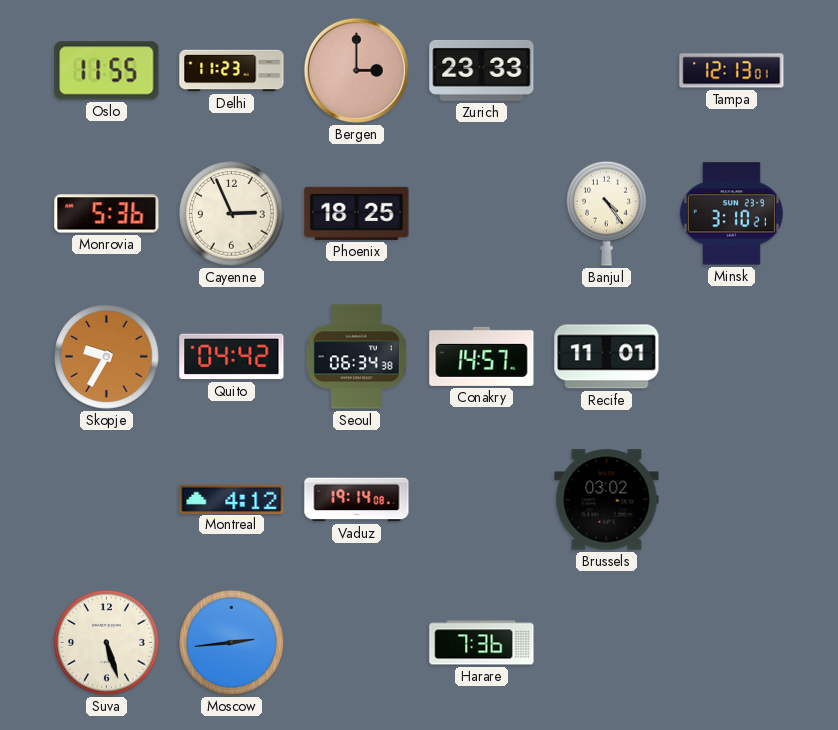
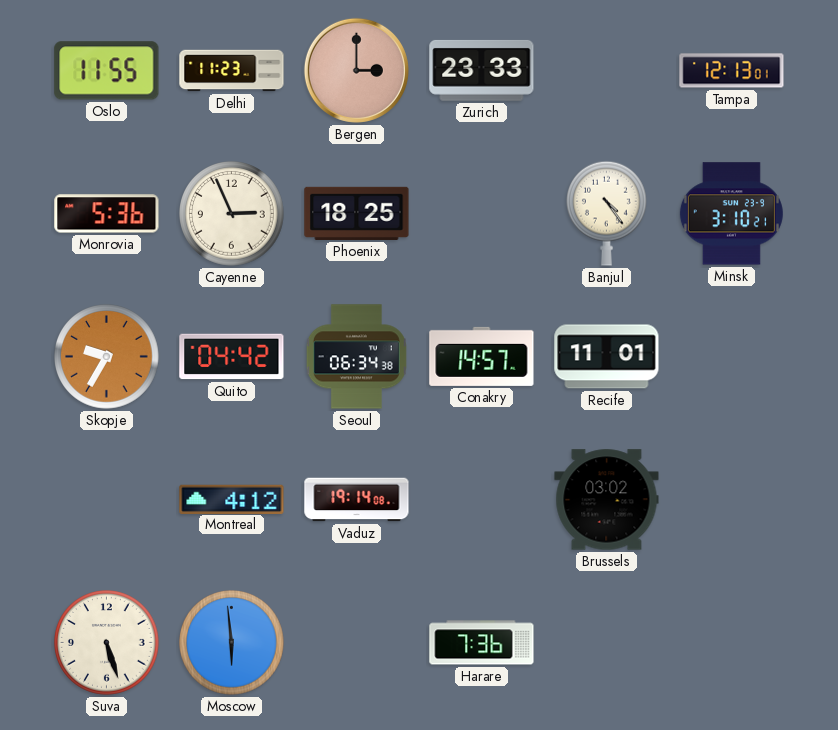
Moscow: 2:44 -> 5:59 (232, 643)
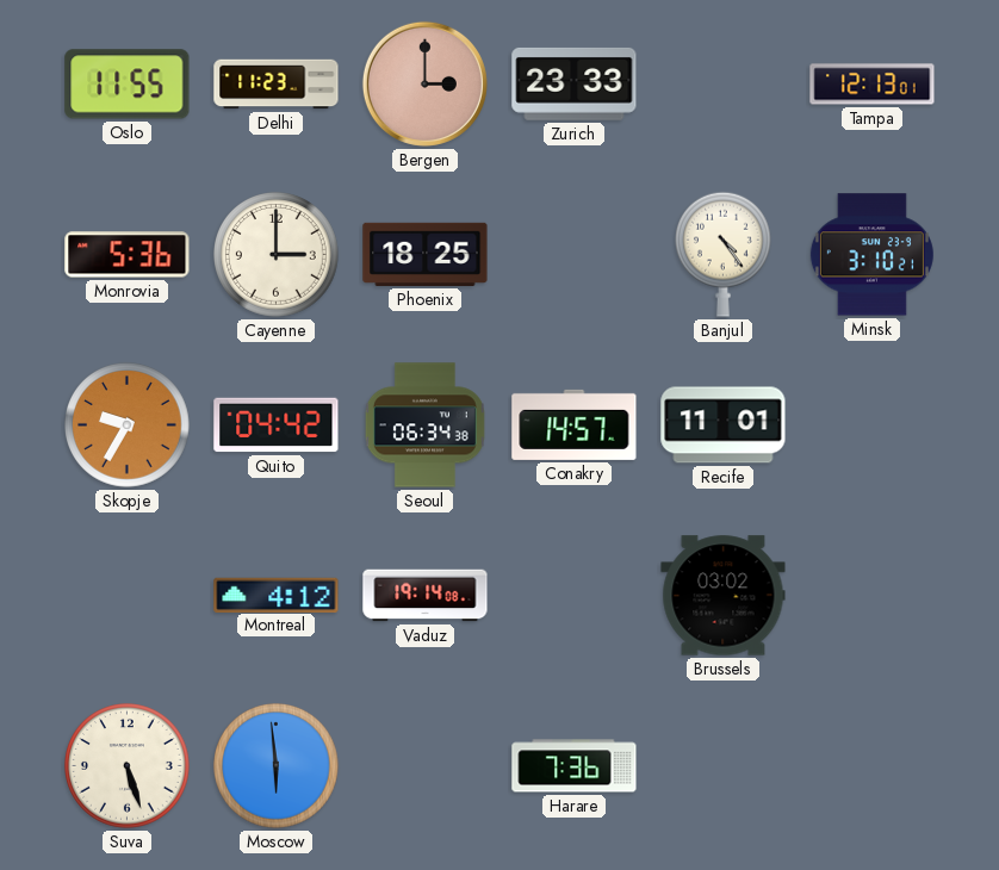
Cayenne: 2:56 -> 3:00 (277, 255)
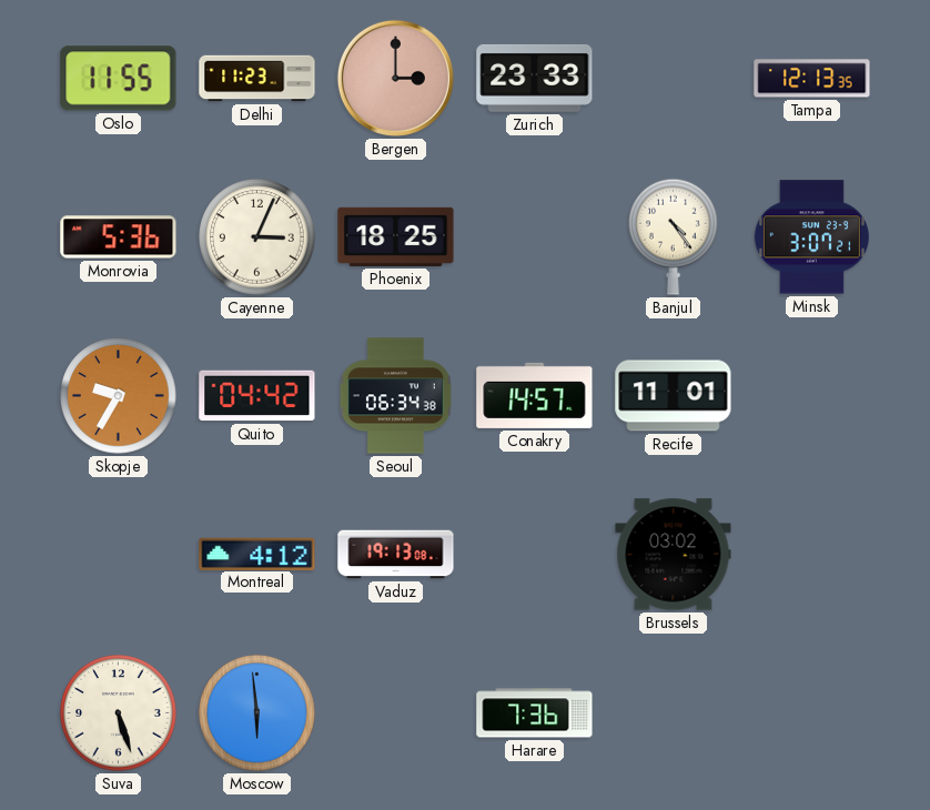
Tampa: 12:13:01 -> 12:13:35 (812, 79)
Cayenne: 3:00 -> 3:04 (257, 237)
Minsk: 3:10 -> 3:07 (811, 237)
Vaduz: 19:14 -> 19:13 (396, 555)
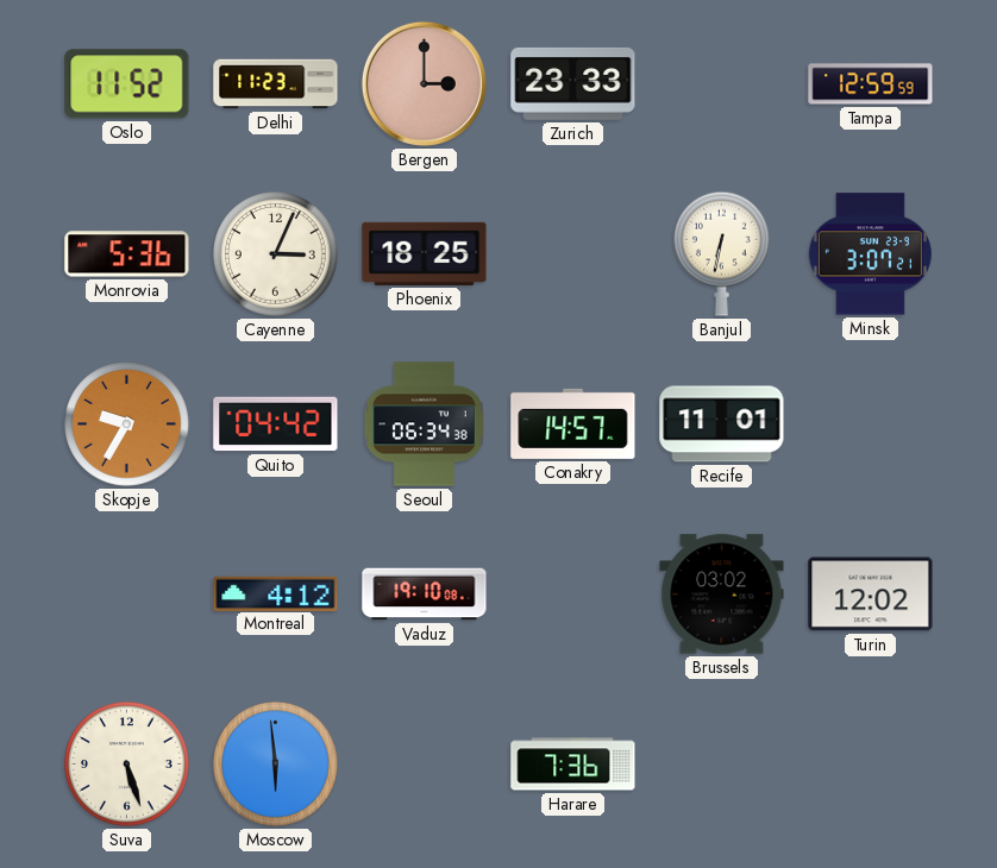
Oslo: 11:55 -> 11:52 (127, 84)
Tampa: 12:13 -> 12:59 (871, 84)
Banjul: 4:24 -> 6:32 (721, 253)
Vaduz: 19:13 -> 19:10 (425, 595)
Turin: none -> 12:02 (871, 595)
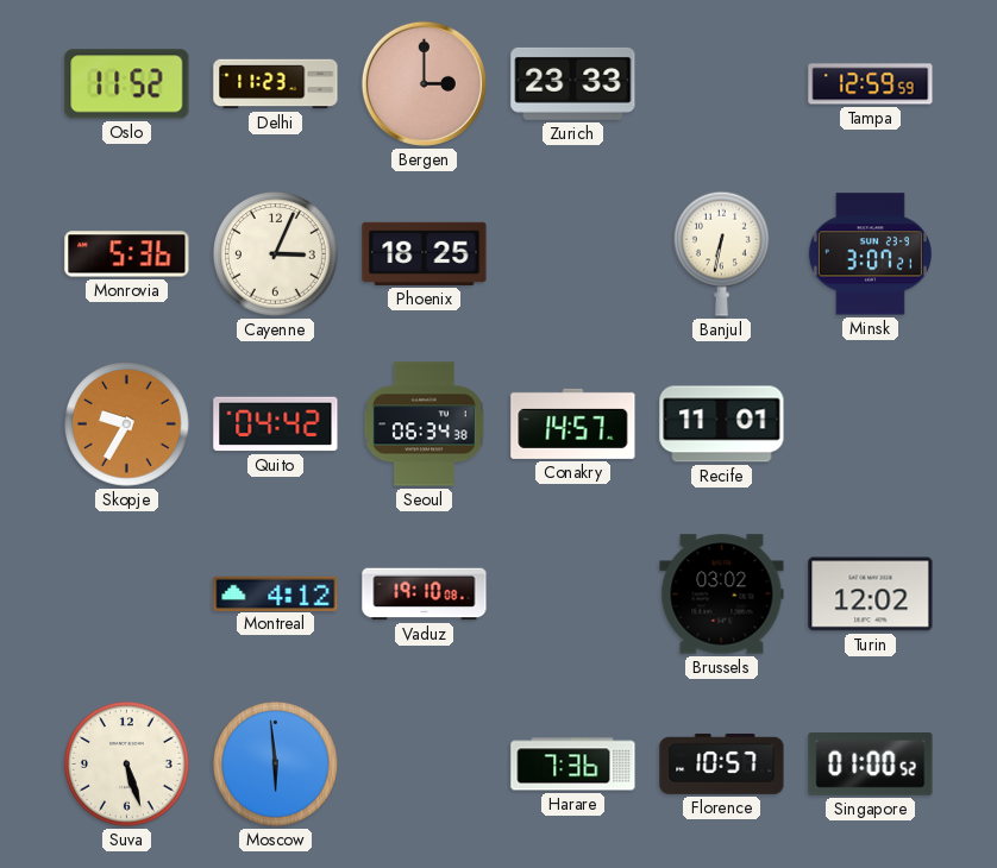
Florence: none -> 10:57 (722, 763)
Singapore: none -> 01:00 (871, 765)
